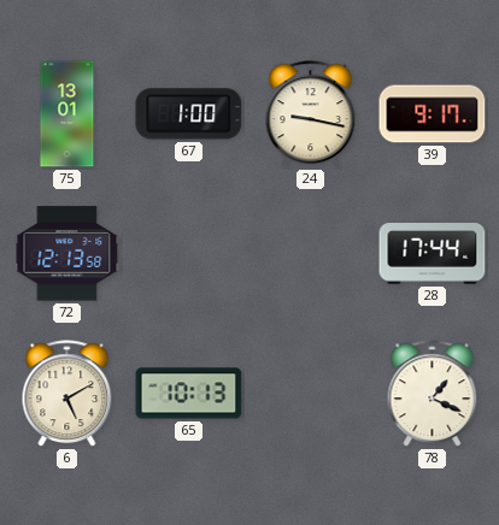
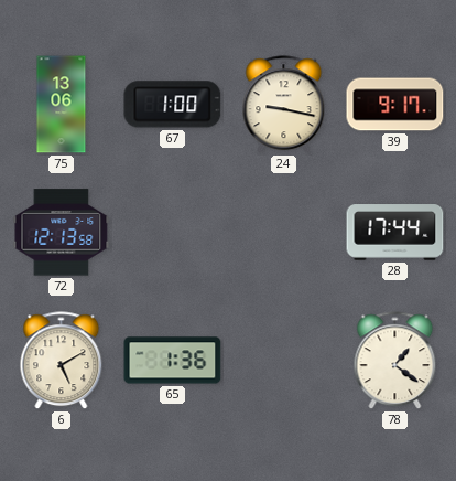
75: 13:01 -> 13:06 (62, 105)
65: 10:13 -> 1:36 (173, 361)
78: 1:19 -> 1:21 (395, 361)
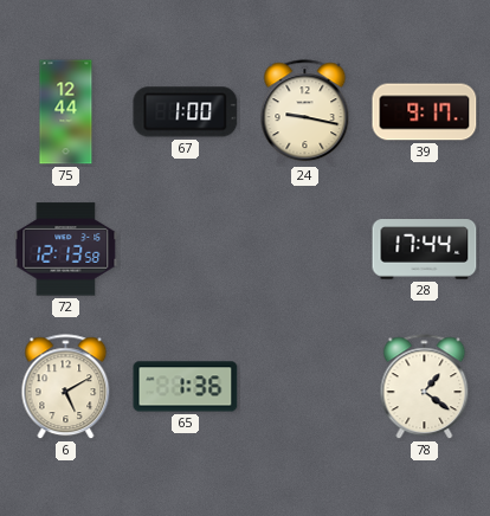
75: 13:06 -> 12:44 (66, 112)
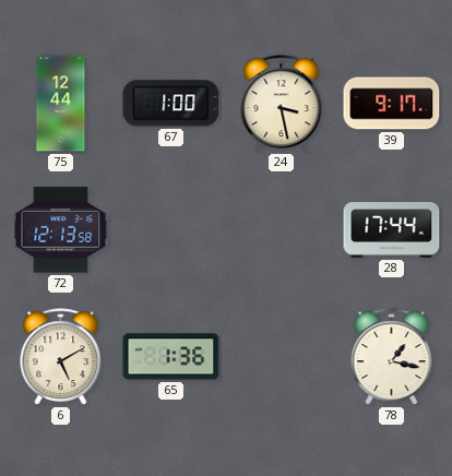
24: 9:17 -> 3:28 (282, 104)
78: 1:21 -> 1:17 (392, 357)
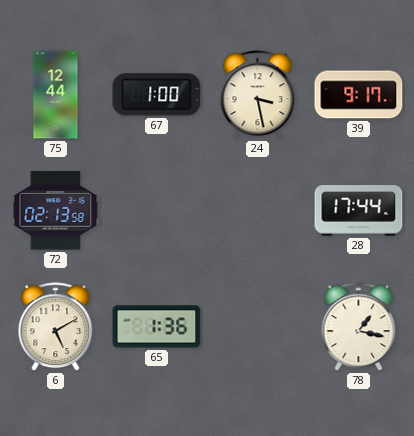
72: 12:13 -> 02:13 (56, 211)
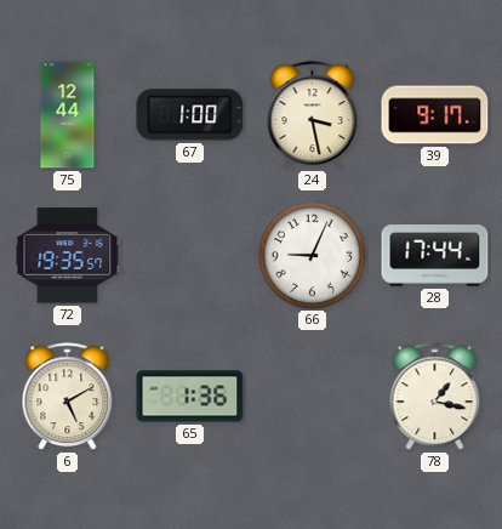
72: 02:13 -> 19:35 (68, 256)
66: none -> 9:04 (312, 255)
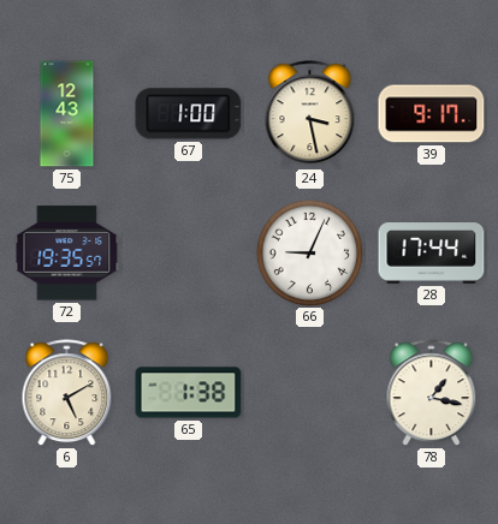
75: 12:44 -> 12:43 (67, 114)
65: 1:36 -> 1:38 (189, 393)
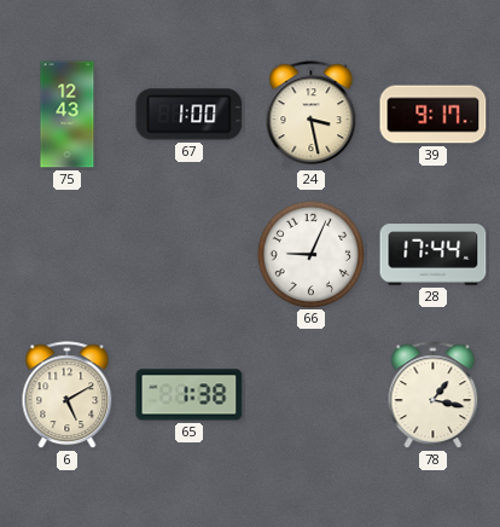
72: 19:35 -> none (67, 254)
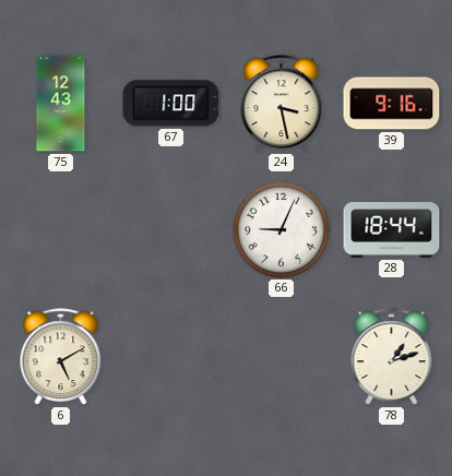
39: 9:17 -> 9:16 (392, 104)
28: 17:44 -> 18:44 (392, 230)
65: 1:38 -> none (190, 395)
78: 1:17 -> 1:12 (392, 357)
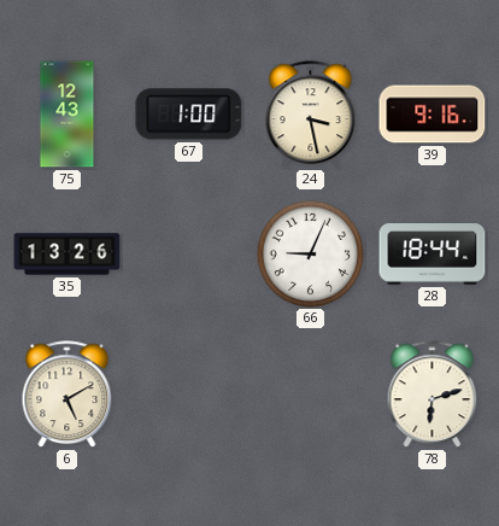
35: none -> 13:26 (67, 255)
78: 1:12 -> 6:12 (433, 394)
